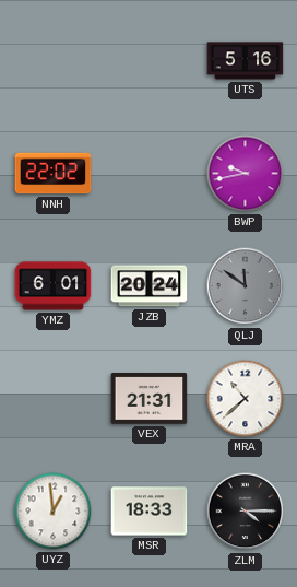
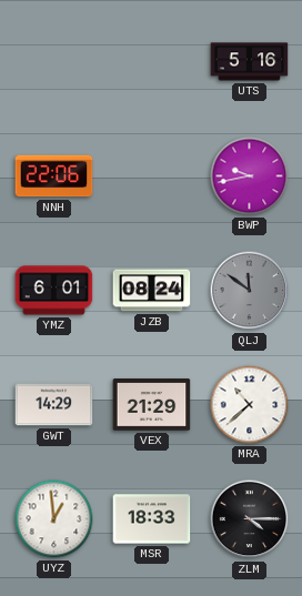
NNH: 22:02 -> 22:06 (54, 176)
JZB: 20:24 -> 08:24 (152, 291)
GWT: none -> 14:29 (54, 405)
VEX: 21:31 -> 21:29 (152, 405)
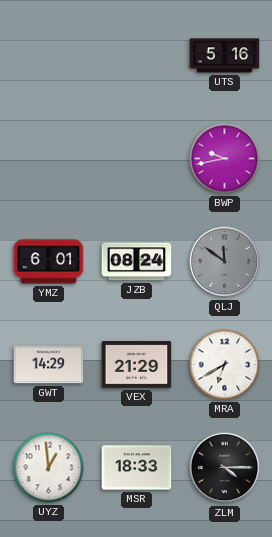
NNH: 22:06 -> none (54, 176)
MRA: 10:38 -> 6:40 (225, 365)
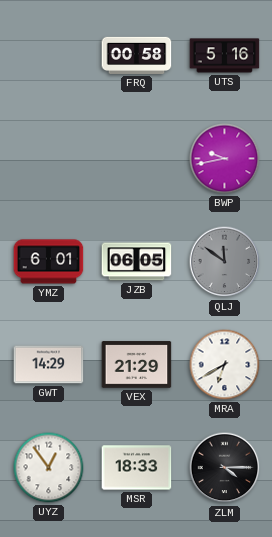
FRQ: none -> 00:58 (137, 55)
JZB: 08:24 -> 06:05 (137, 262)
UYZ: 12:59 -> 12:54 (49, 468)
